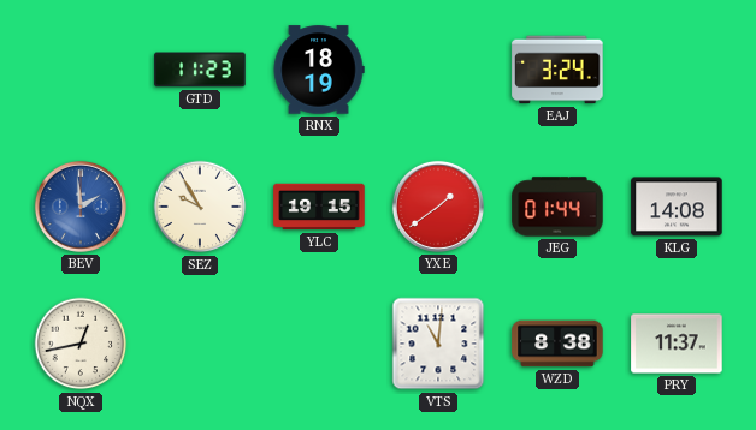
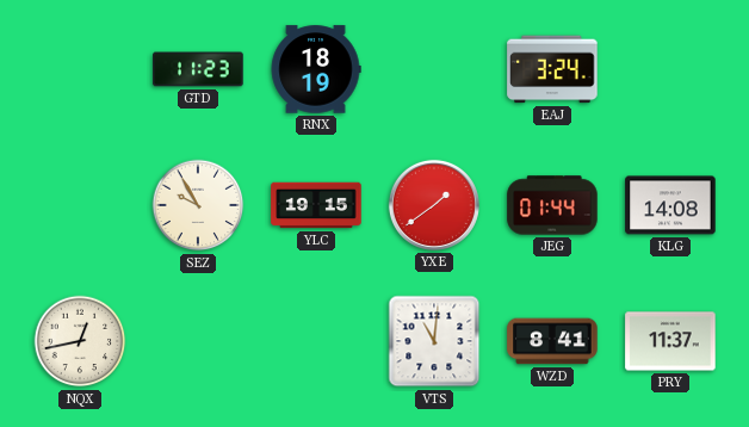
BEV: 1:59 -> none (81, 207)
WZD: 8:38 -> 8:41 (552, 341)
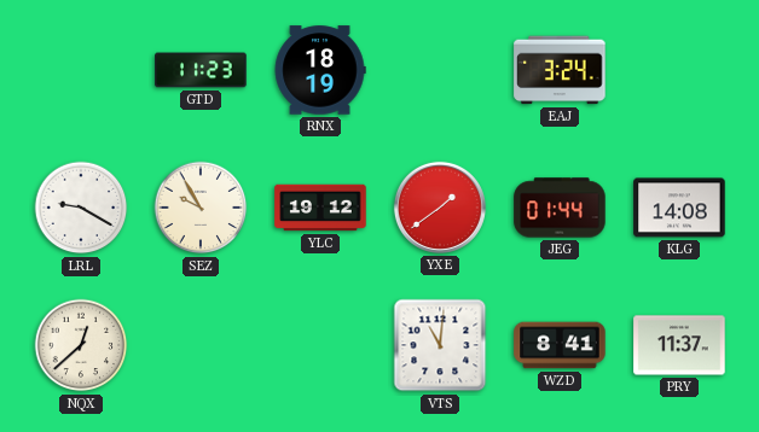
LRL: none -> 9:20 (81, 208)
YLC: 19:15 -> 19:12 (320, 208)
NQX: 12:43 -> 12:38 (81, 345)
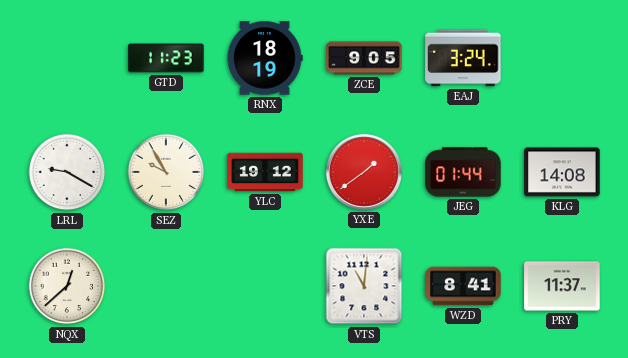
ZCE: none -> 9:05 (364, 58)
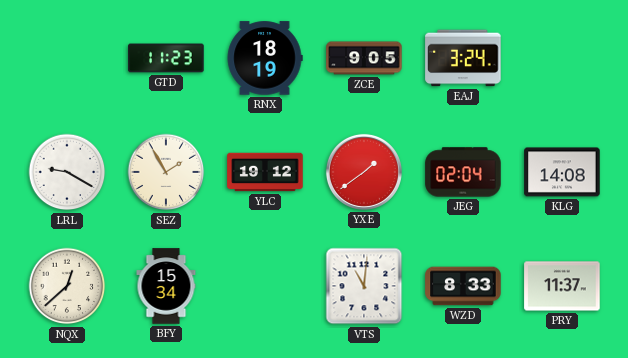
SEZ: 9:55 -> 1:55 (166, 172)
JEG: 01:44 -> 02:04 (463, 172)
BFY: none -> 15:34 (166, 286)
WZD: 8:41 -> 8:33 (463, 286)
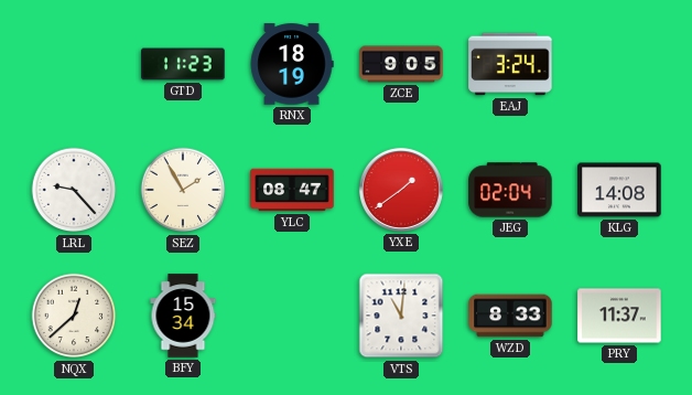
LRL: 9:20 -> 9:23 (74, 190)
YLC: 19:12 -> 08:47 (292, 190)
